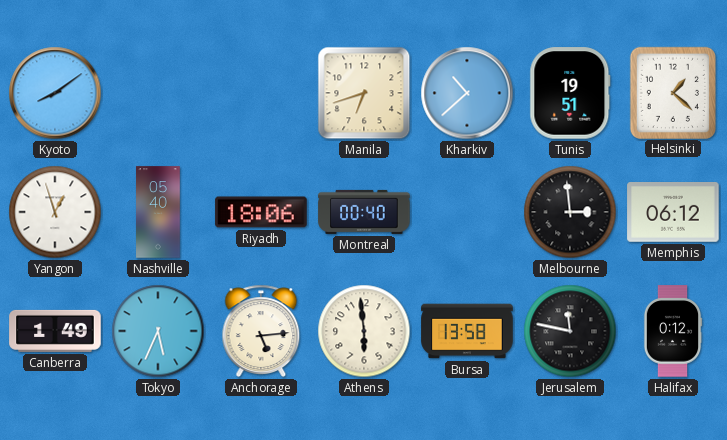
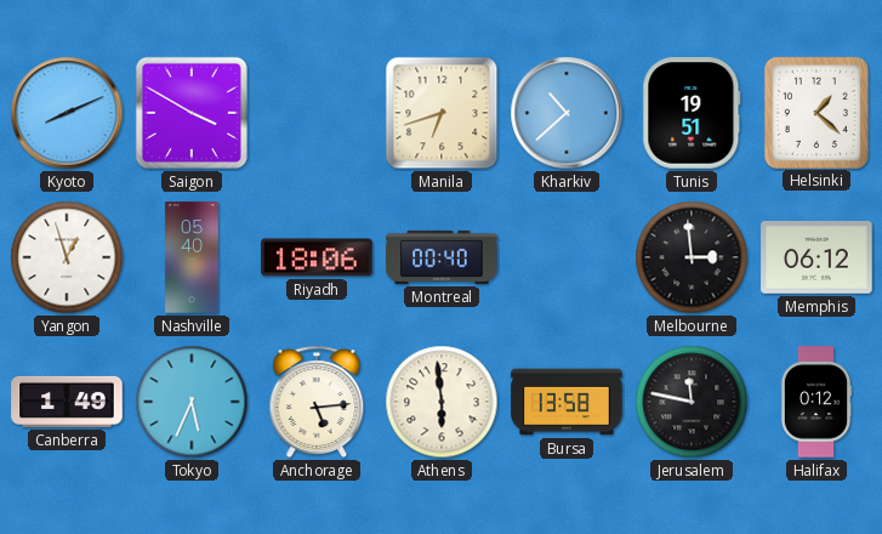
Kyoto: 8:09 -> 8:11 (67, 113)
Saigon: none -> 3:50 (192, 113)
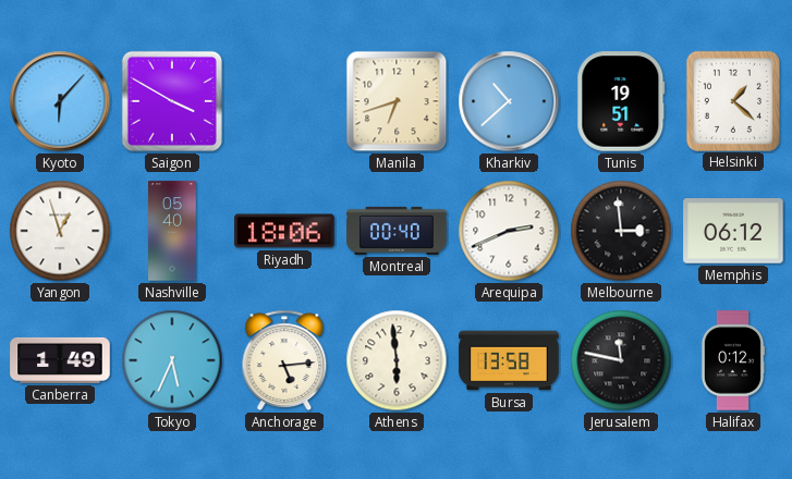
Kyoto: 8:11 -> 6:07 (60, 101)
Arequipa: none -> 2:41 (509, 231)
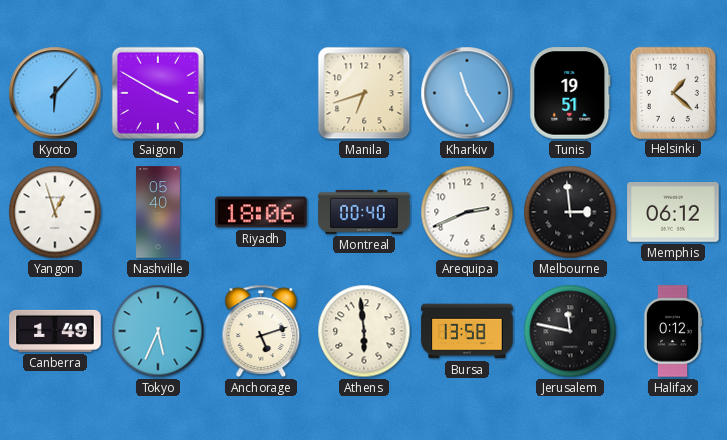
Kharkiv: 10:38 -> 11:25 (467, 93)
Anchorage: 5:14 -> 5:12 (261, 331)
